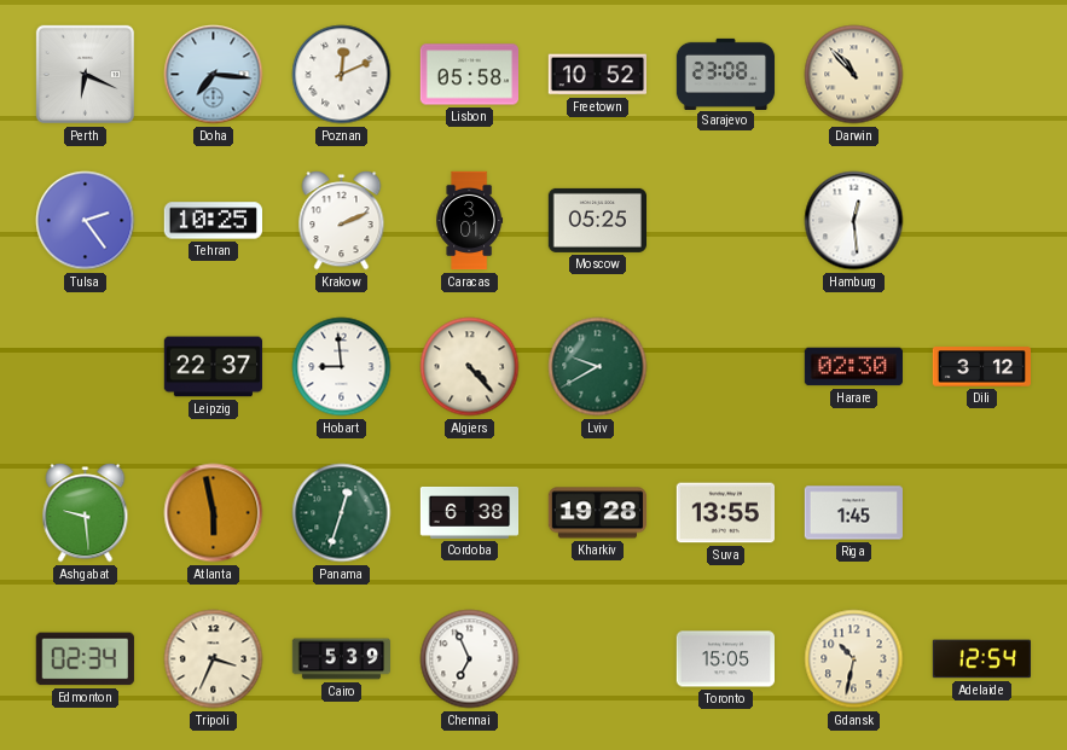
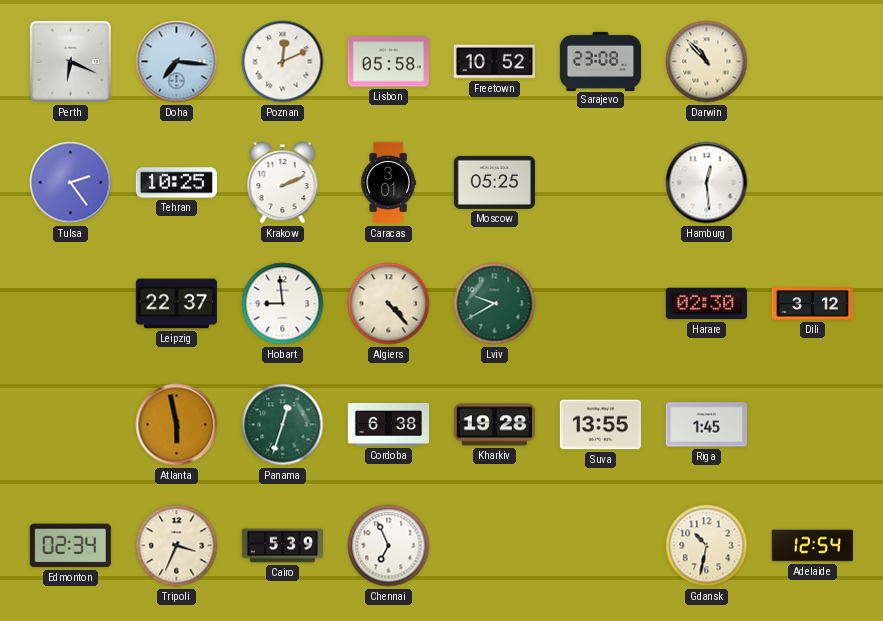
Ashgabat: 9:29 -> none (86, 513)
Toronto: 15:05 -> none (725, 659)
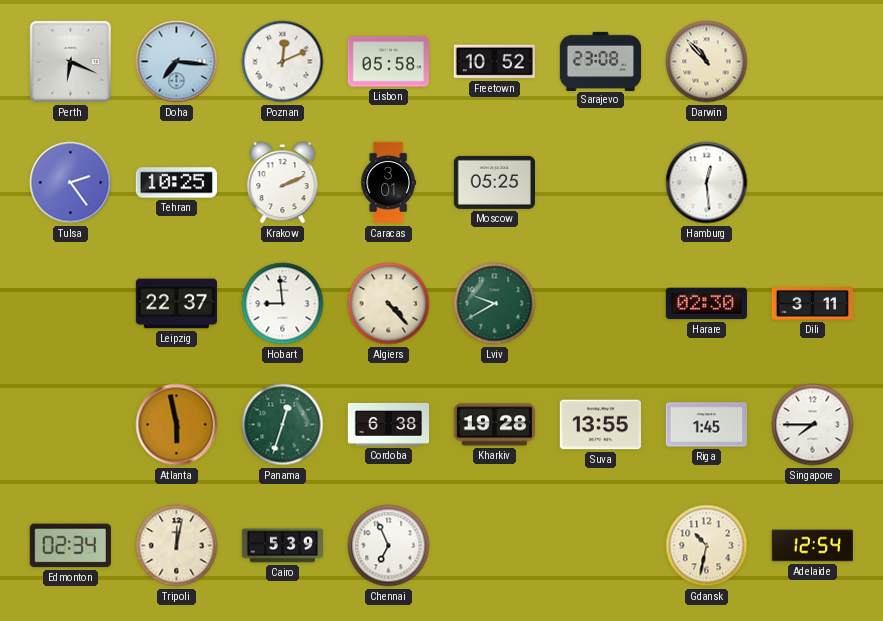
Dili: 3:12 -> 3:11 (813, 304)
Singapore: none -> 7:45 (813, 425)
Tripoli: 3:34 -> 12:02 (177, 546)
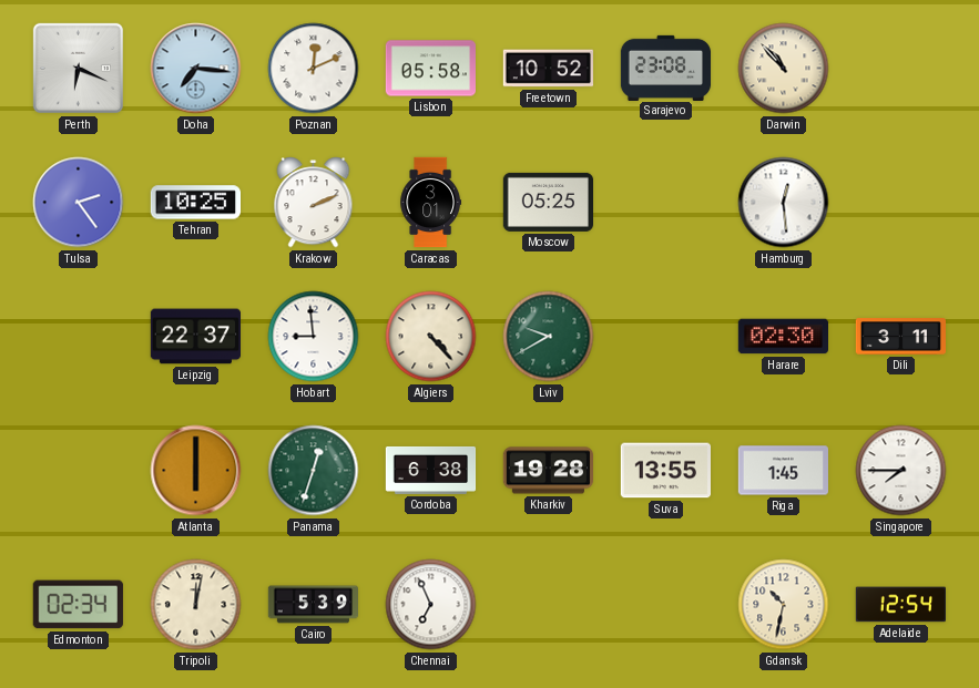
Atlanta: 5:58 -> 6:00 (196, 471)
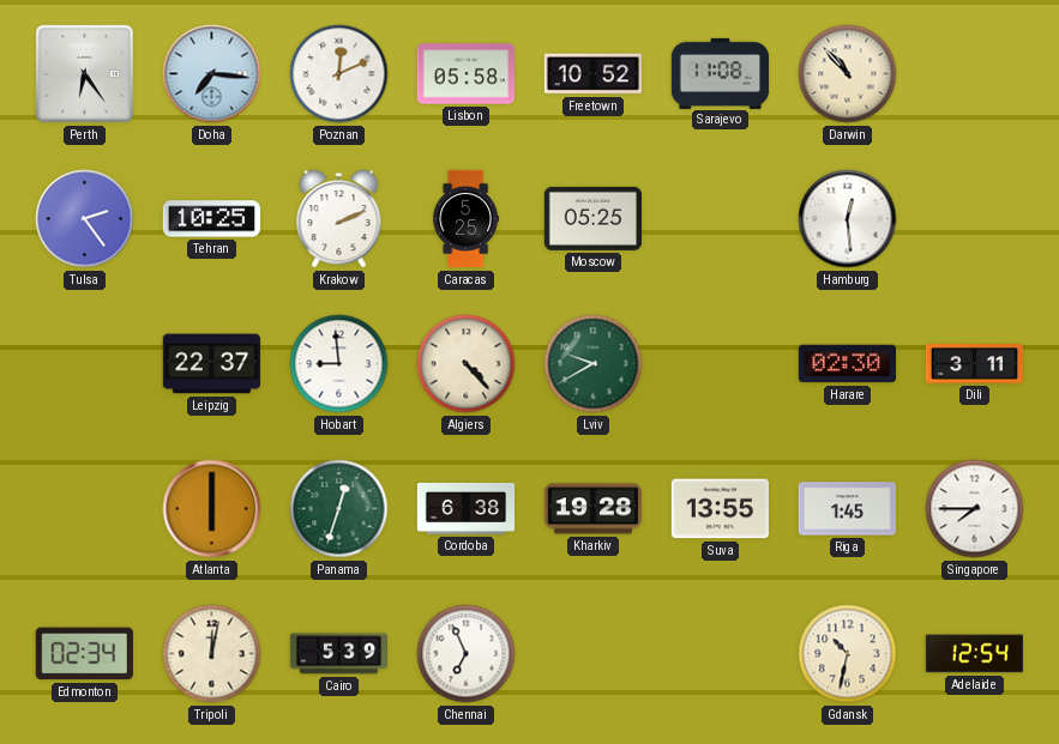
Perth: 6:19 -> 6:24 (84, 73)
Sarajevo: 23:08 -> 11:08 (721, 73)
Caracas: 3:01 -> 5:25 (467, 219)
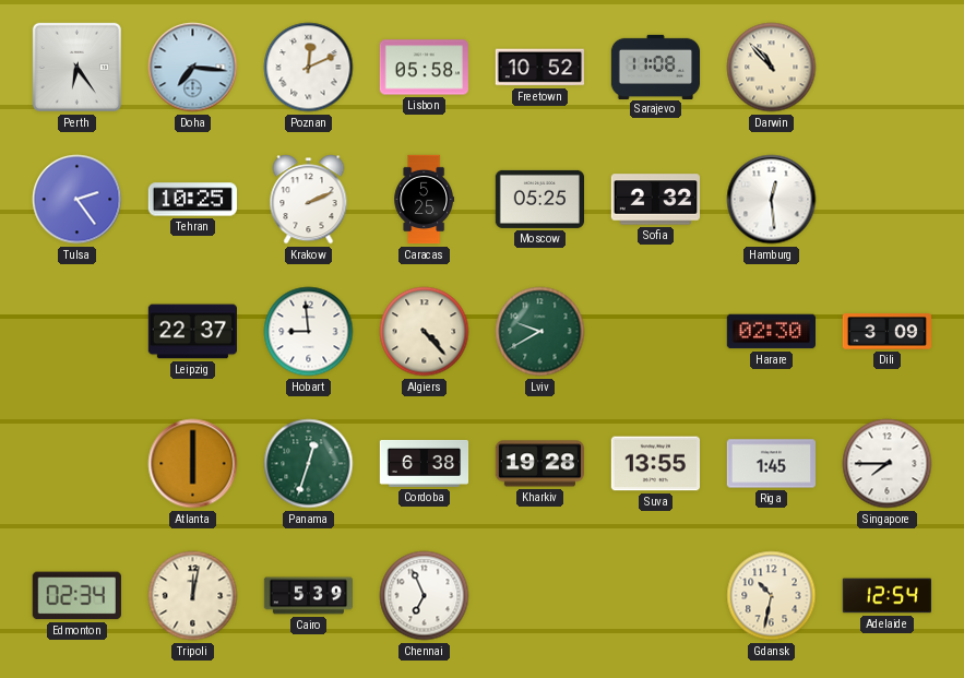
Sofia: none -> 2:32 (655, 200)
Dili: 3:11 -> 3:09 (888, 332)
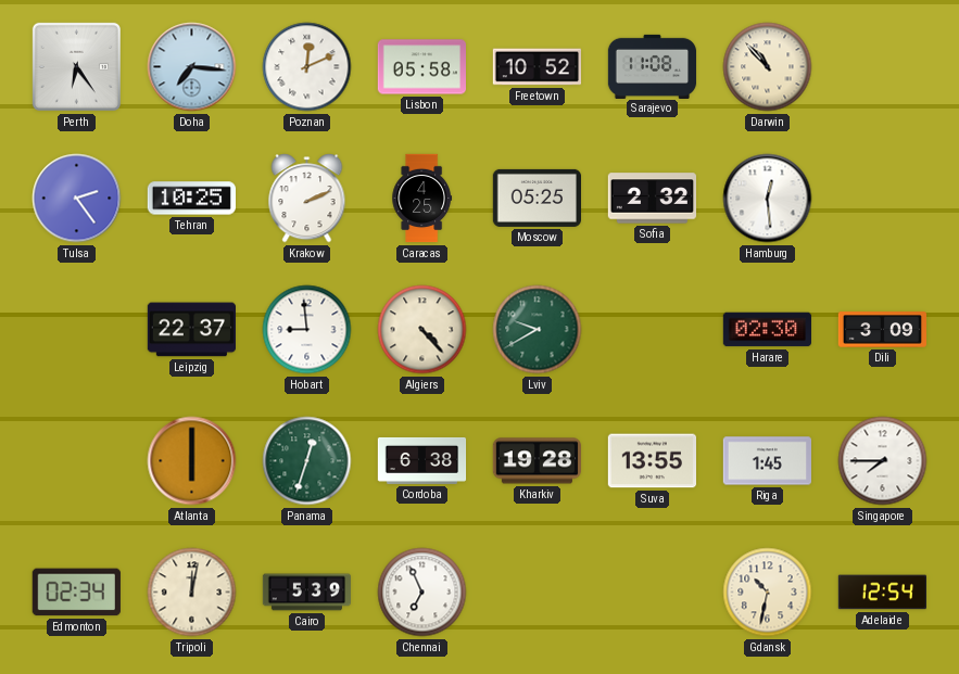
Caracas: 5:25 -> 4:25 (422, 199)
